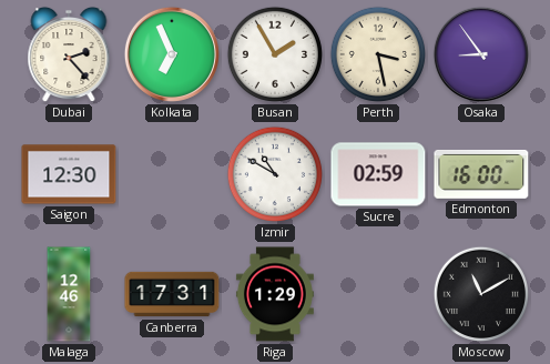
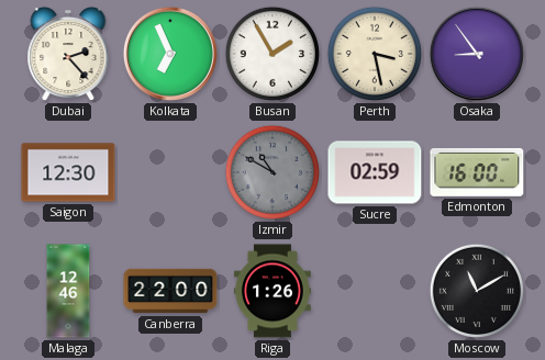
Izmir dial: white -> grey (272, 172)
Canberra: 17:31 -> 22:00 (170, 291)
Riga: 1:29 -> 1:26 (272, 291)
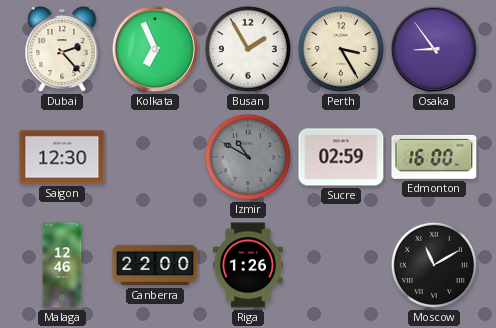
Perth: 3:28 -> 3:25 (341, 49)
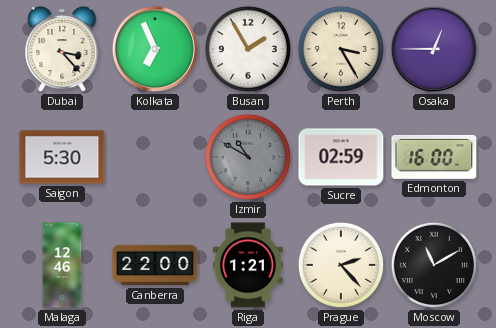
Dubai: 2:23 -> 3:23 (62, 49)
Osaka: 8:54 -> 12:45 (434, 49)
Saigon: 12:30 -> 5:30 (62, 157)
Riga: 1:26 -> 1:21 (248, 265)
Prague: none -> 2:23 (341, 265)
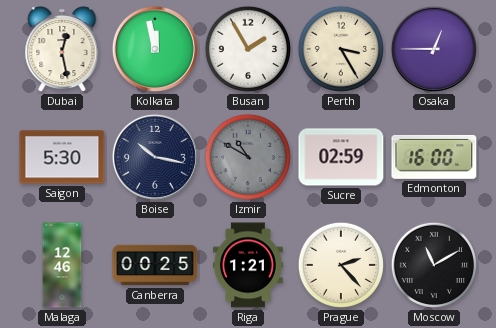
Dubai: 3:23 -> 12:28 (62, 49)
Kolkata: 6:56 -> 11:58 (155, 49)
Boise: none -> 10:17 (155, 157)
Canberra: 22:00 -> 00:25 (155, 265)
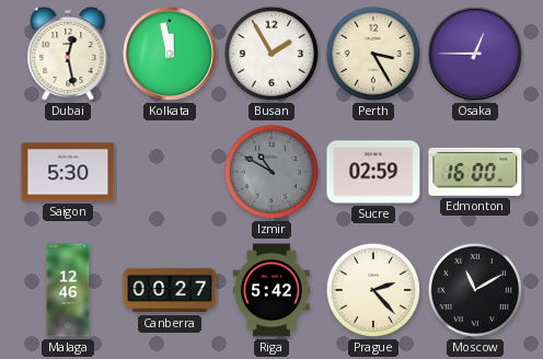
Boise: 10:17 -> none (155, 157)
Canberra: 00:25 -> 00:27 (170, 290)
Riga: 1:21 -> 5:42 (271, 290)
